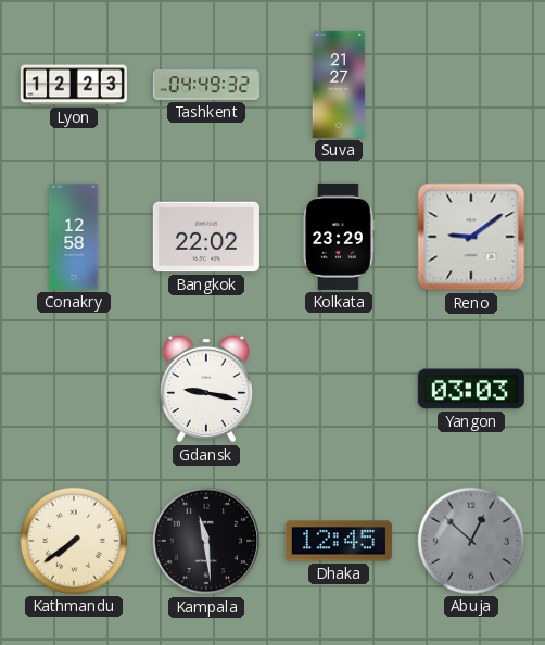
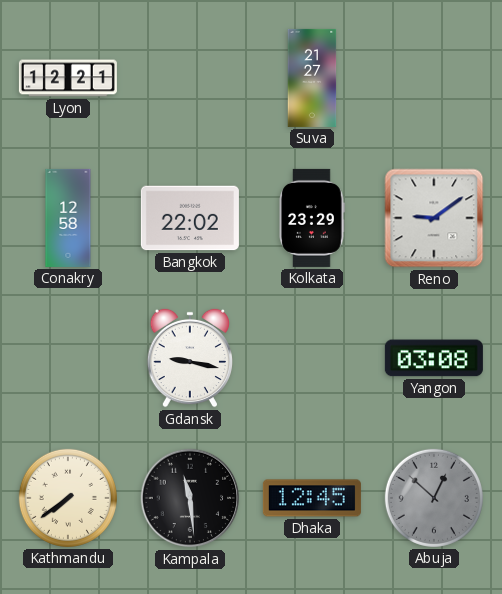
Lyon: 12:23 -> 12:21 (68, 78)
Tashkent: 04:49 -> none (206, 85)
Yangon: 03:03 -> 03:08 (434, 358)
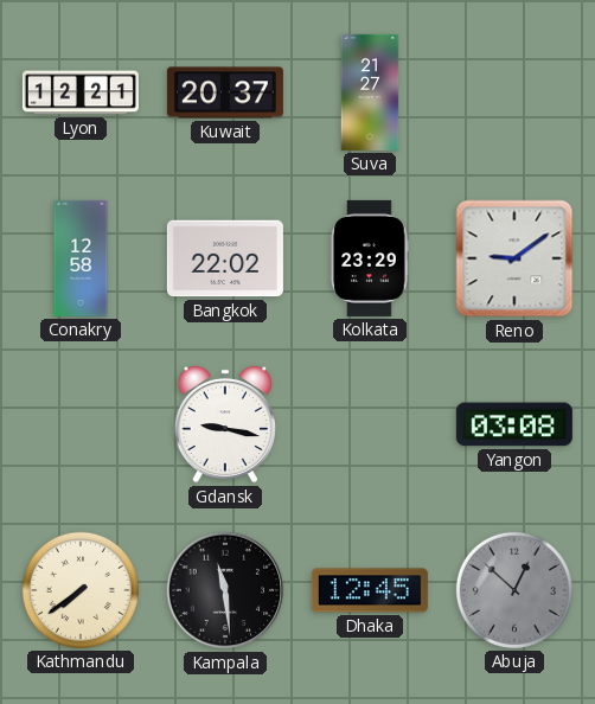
Kuwait: none -> 20:37 (225, 92)
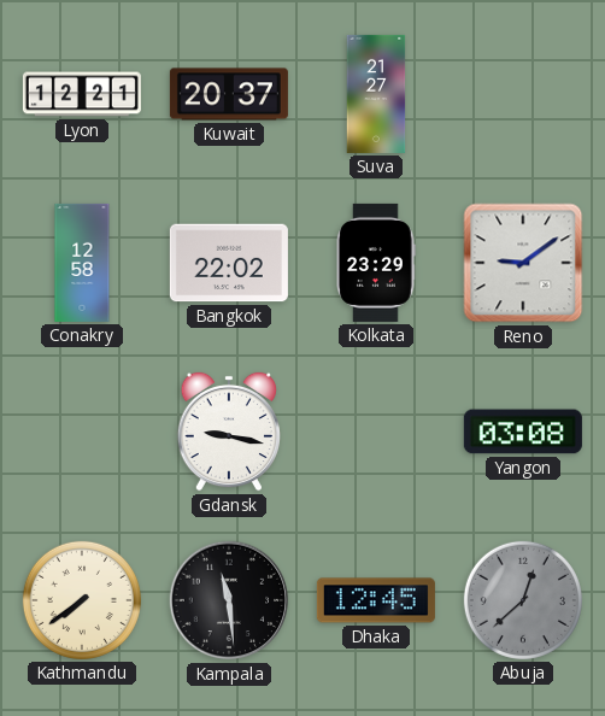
Abuja: 12:52 -> 12:38 (523, 600)
